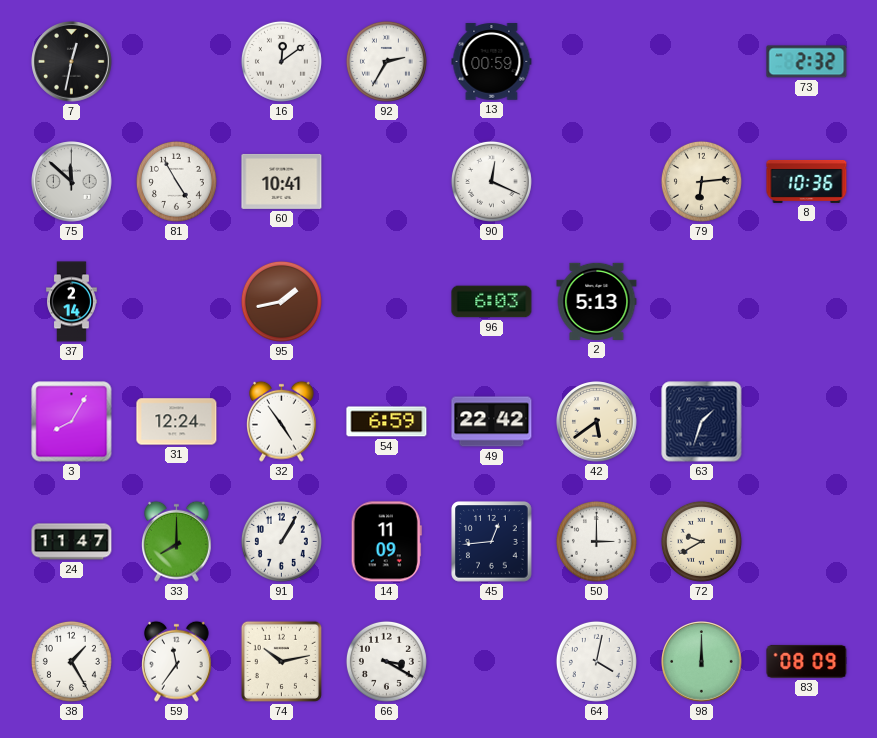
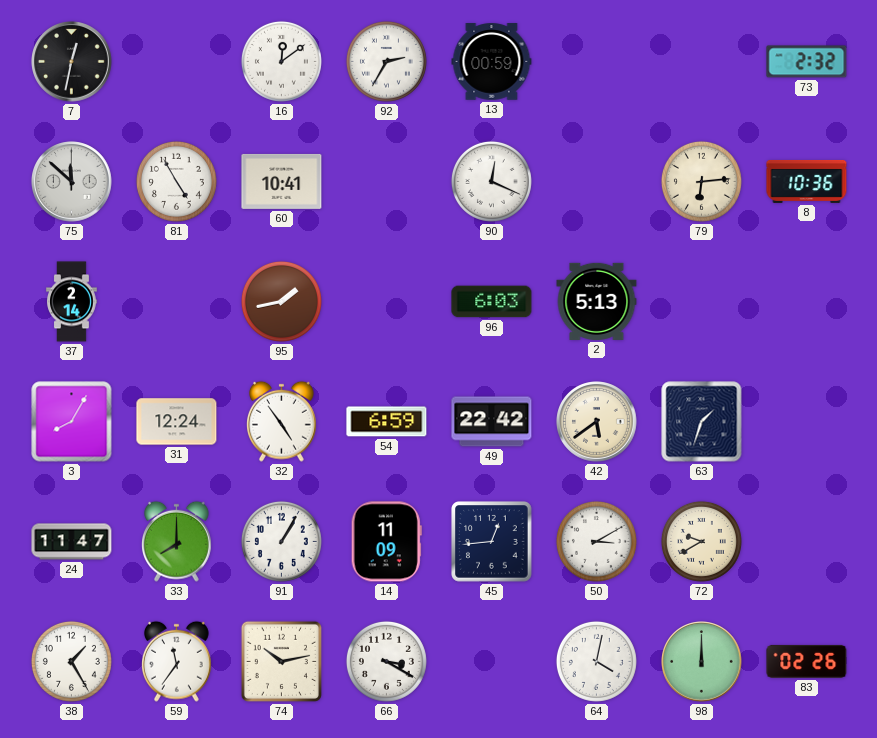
50: 3:00 -> 3:10 (596, 541)
83: 08:09 -> 02:26 (807, 661)
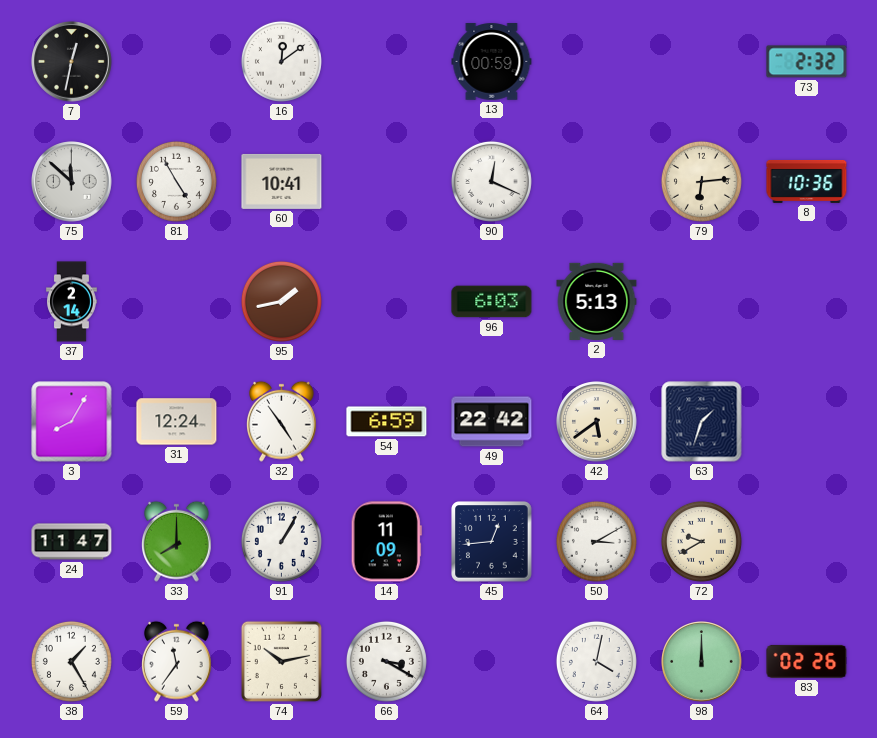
92: 2:35 -> none (386, 61)
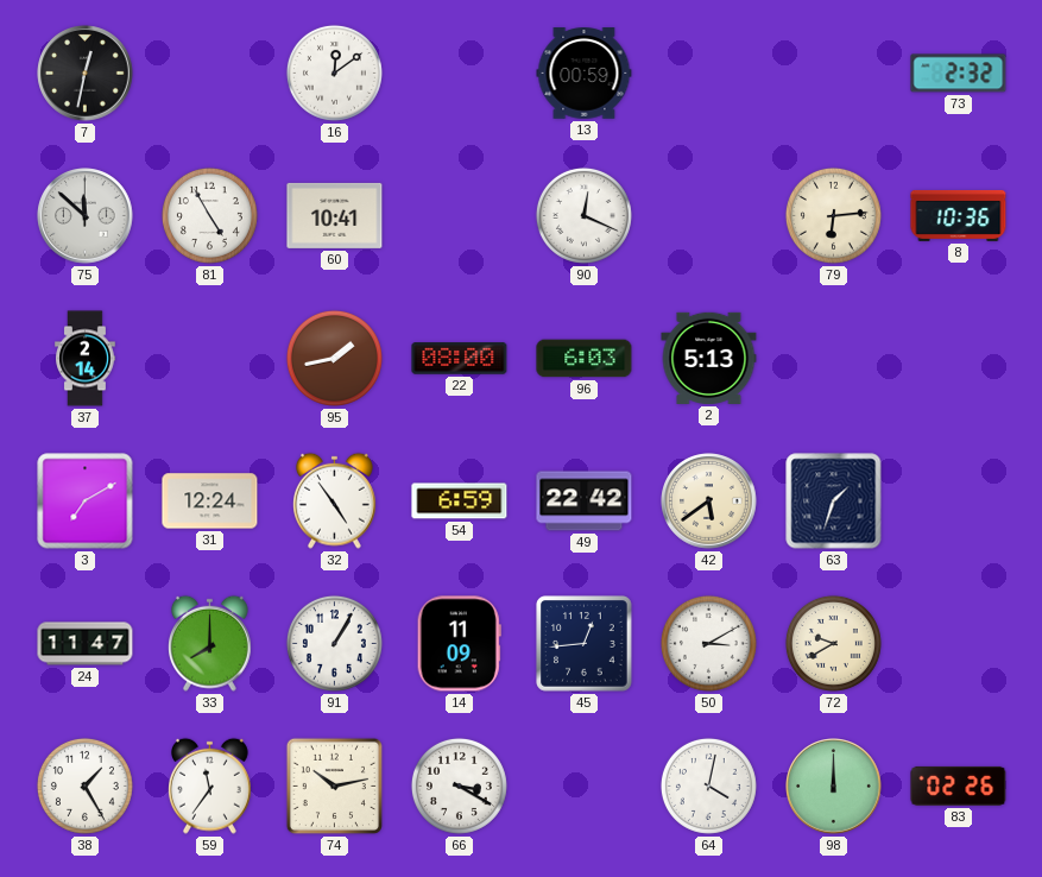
22: none -> 08:00 (460, 359)
3: 8:05 -> 7:10 (86, 501)
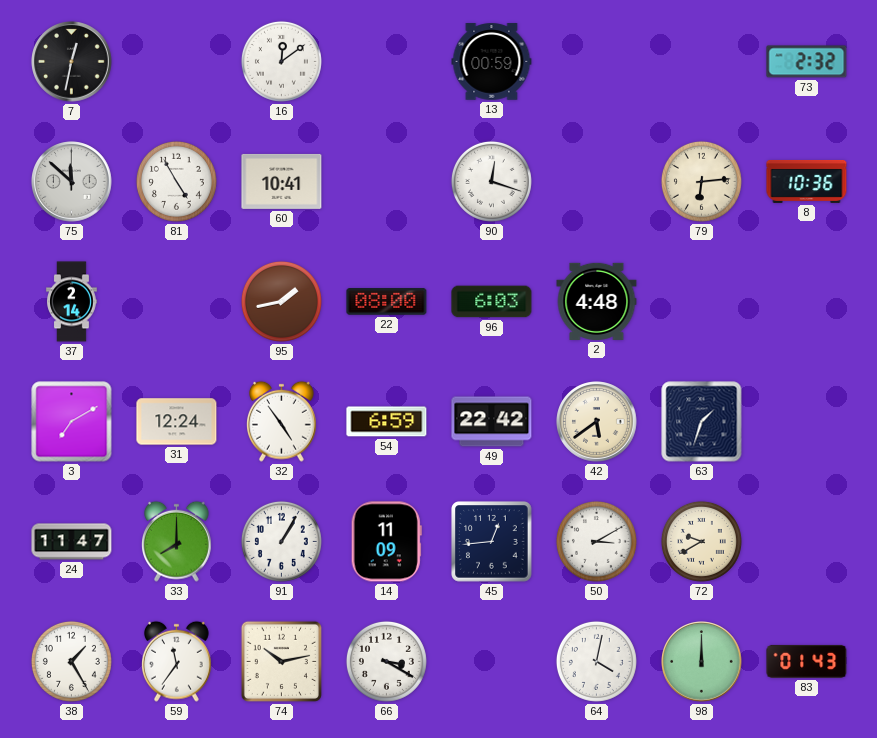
90: 12:19 -> 12:18 (491, 181)
2: 5:13 -> 4:48 (597, 301)
83: 02:26 -> 01:43 (807, 661)
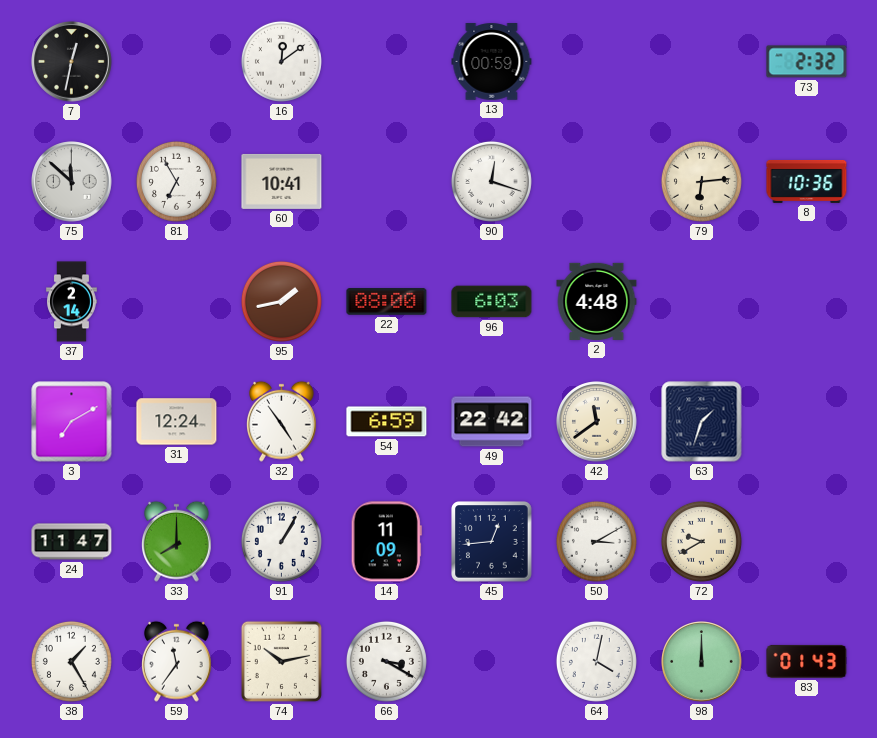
81: 4:55 -> 6:55 (176, 181)
42: 5:39 -> 11:39 (597, 422)
